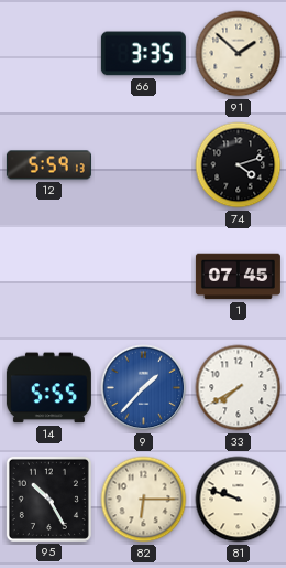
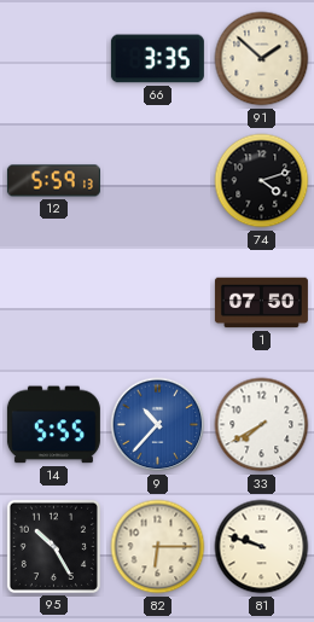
1: 07:45 -> 07:50 (261, 303)
9: 1:37 -> 10:37 (158, 425)
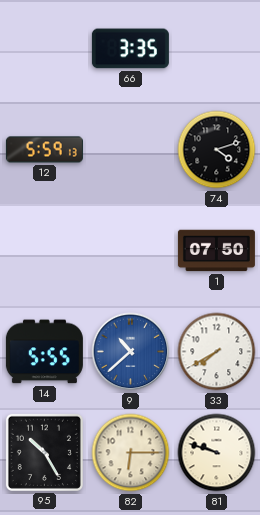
91: 1:52 -> none (262, 59)
9: 10:37 -> 10:38 (131, 352)
